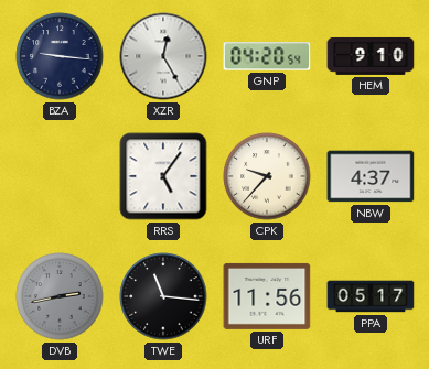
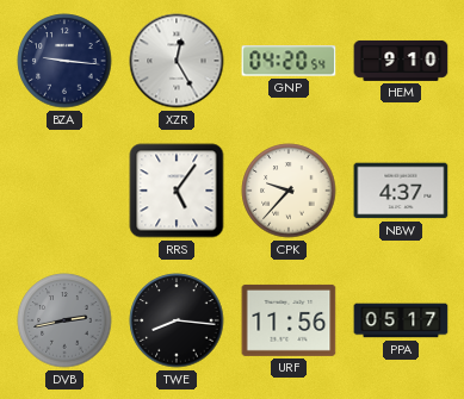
TWE: 11:16 -> 8:16 (177, 320)
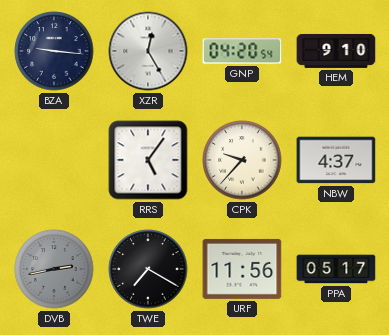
TWE: 8:16 -> 7:20 (148, 269)
